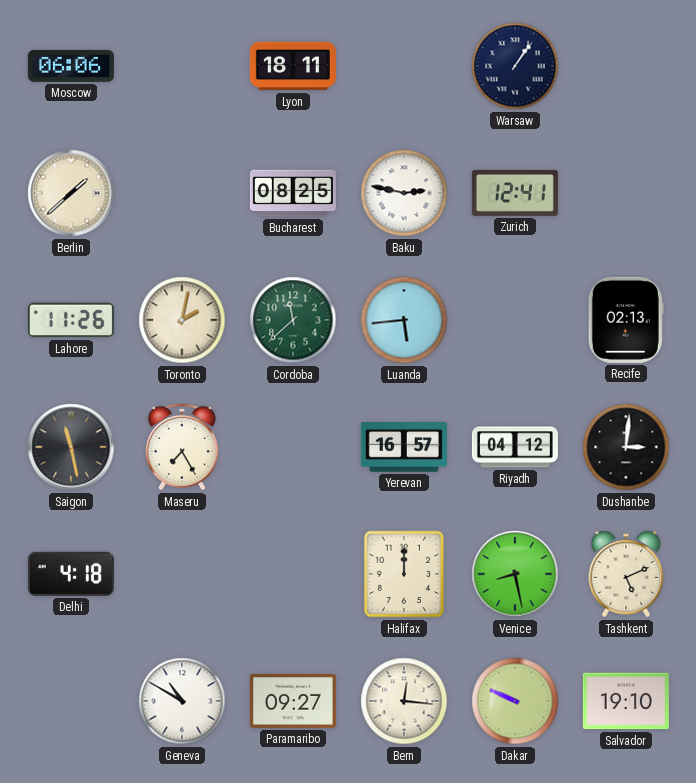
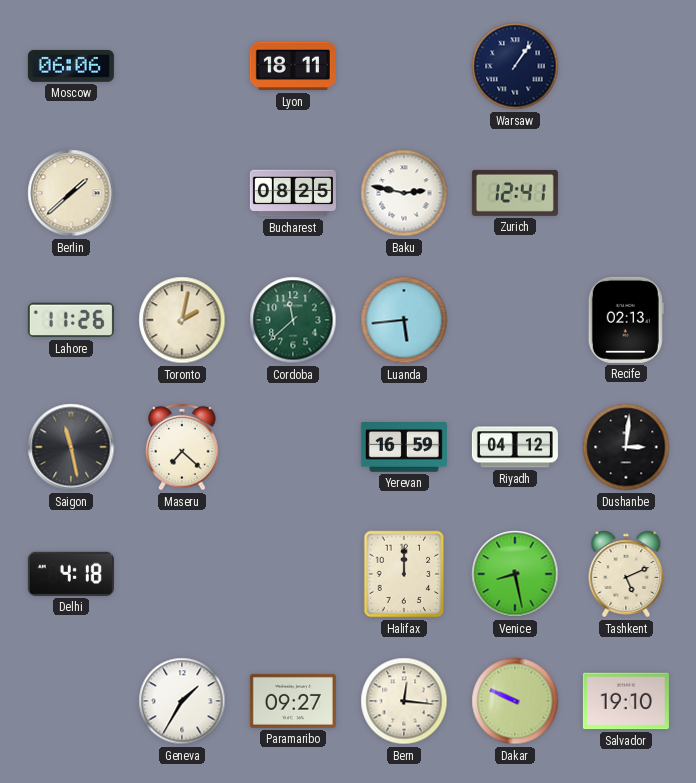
Maseru: 7:25 -> 7:22 (182, 447)
Yerevan: 16:57 -> 16:59 (404, 448)
Geneva: 10:50 -> 1:35 (182, 701)
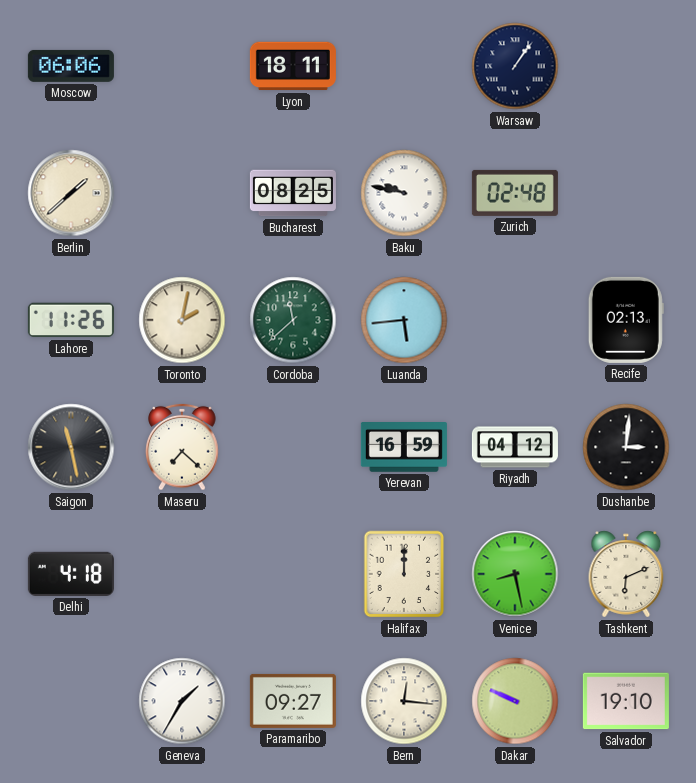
Baku: 2:47 -> 9:47 (404, 193)
Zurich: 12:41 -> 02:48 (515, 193)
Tashkent: 5:11 -> 6:11 (626, 574)
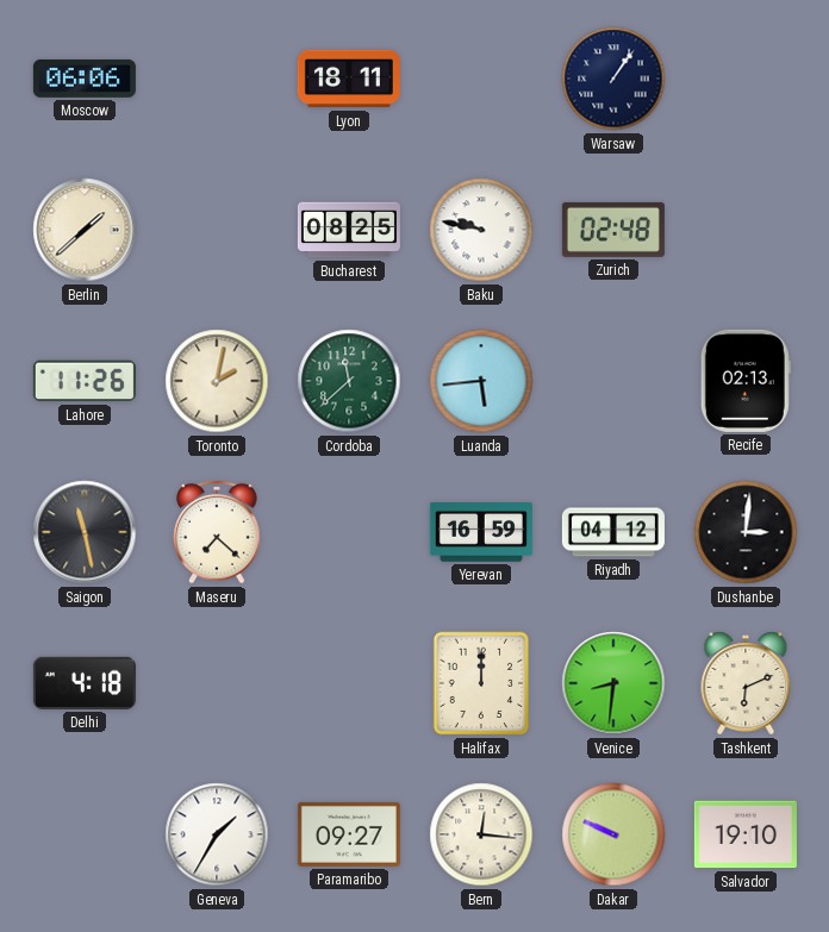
Venice: 8:28 -> 8:31 (613, 683)
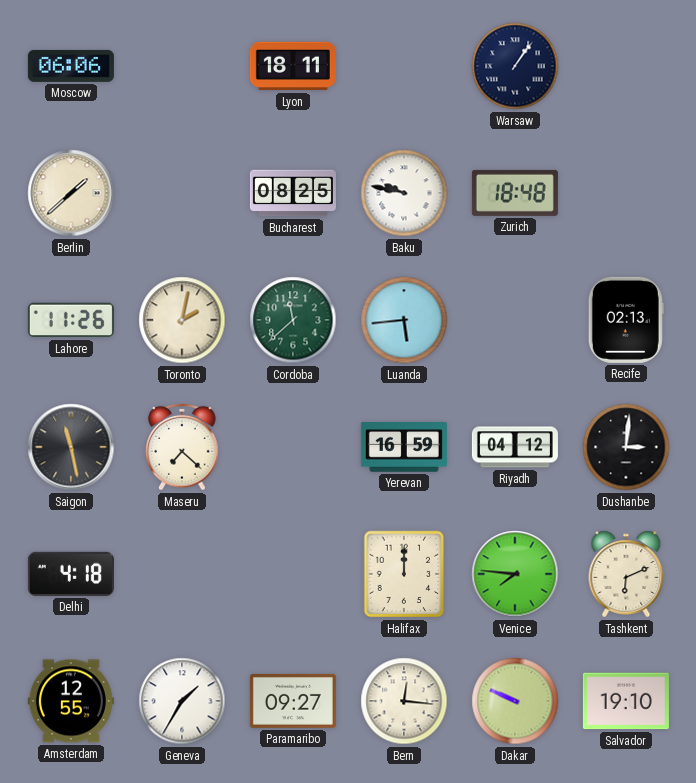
Zurich: 02:48 -> 18:48 (515, 193)
Venice: 8:31 -> 7:46 (515, 574)
Amsterdam: none -> 12:55 (71, 701)
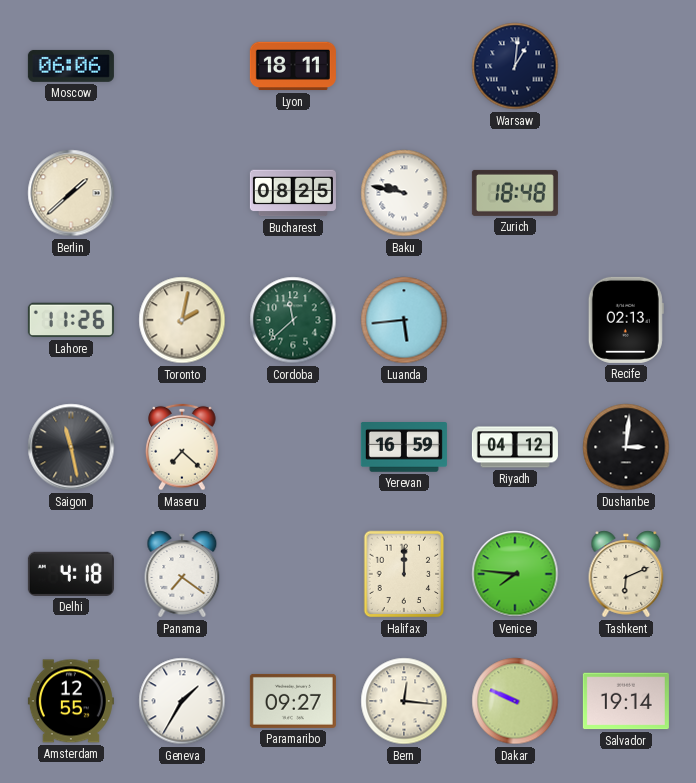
Warsaw: 1:06 -> 1:01 (515, 66)
Panama: none -> 7:21 (182, 574)
Salvador: 19:10 -> 19:14 (626, 701)
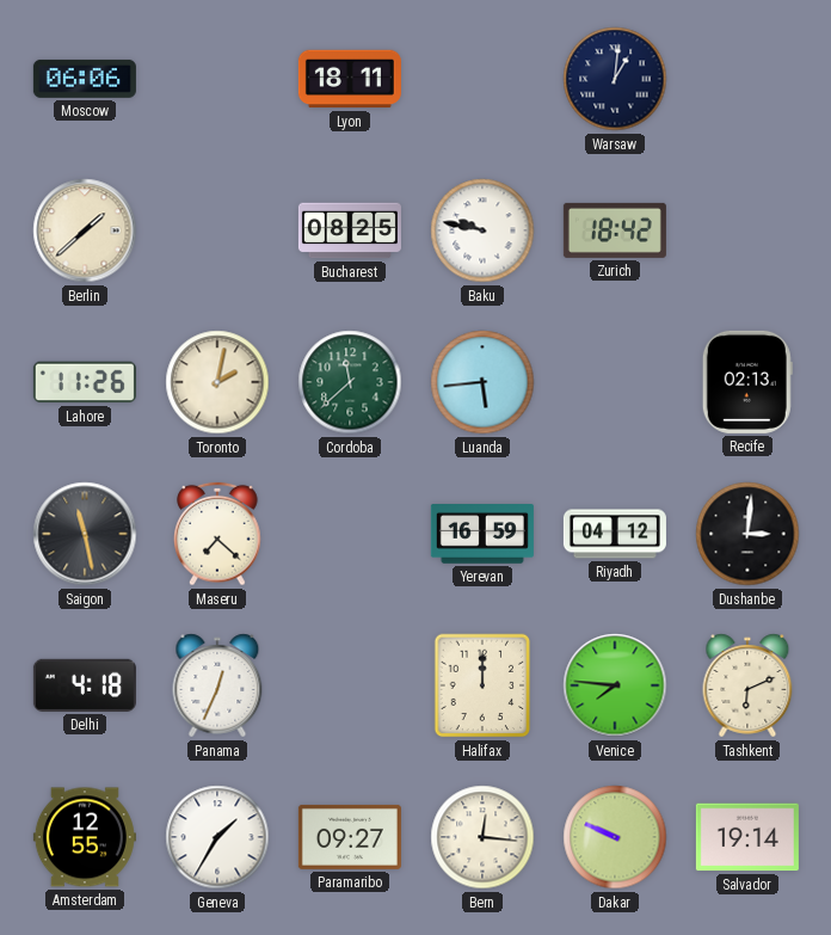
Zurich: 18:48 -> 18:42 (615, 230)
Panama: 7:21 -> 12:34 (217, 685)
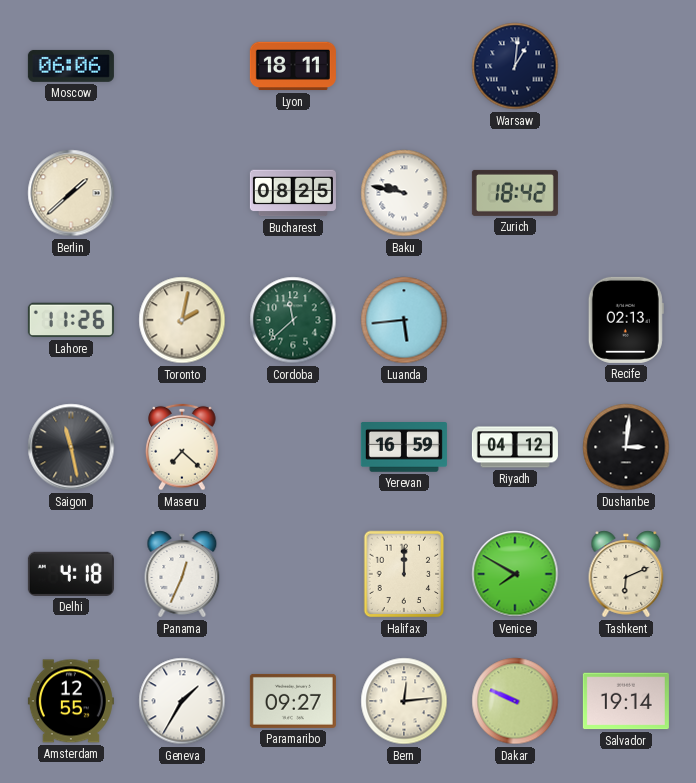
Venice: 7:46 -> 7:50 (515, 574)
Bern: 12:16 -> 12:14 (404, 701)
